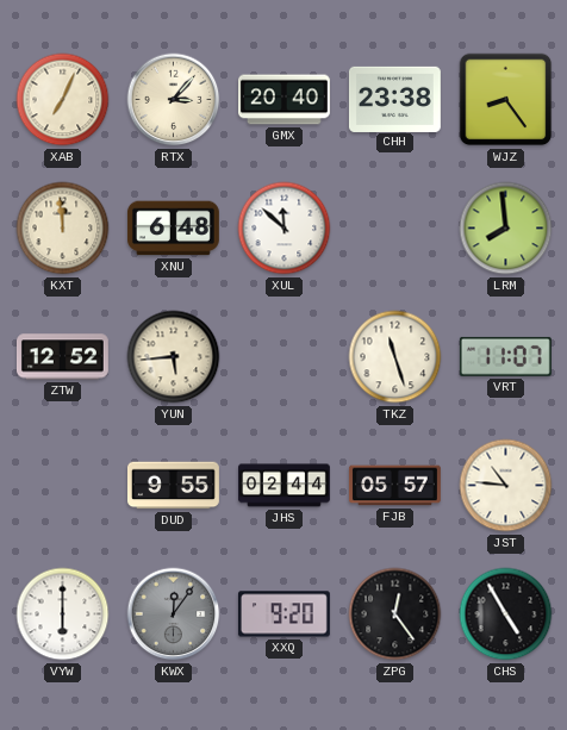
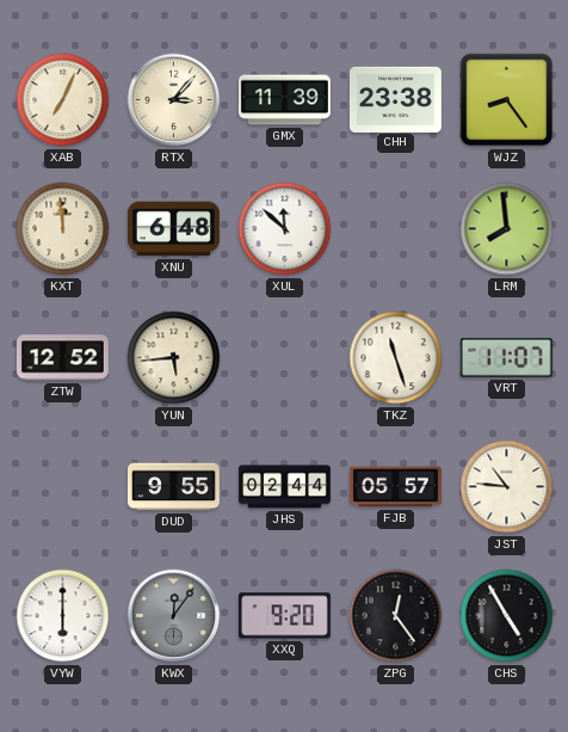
GMX: 20:40 -> 11:39 (285, 100)
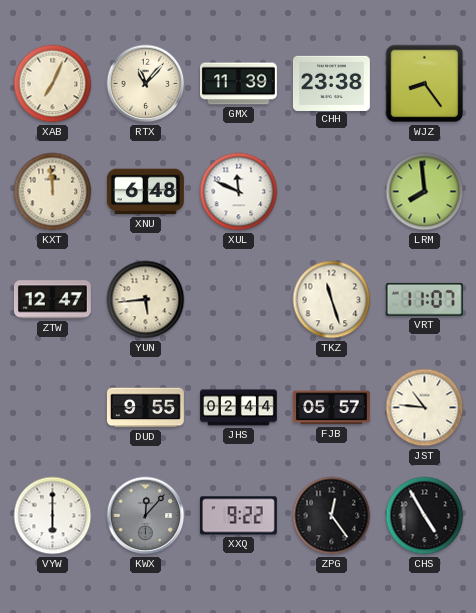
RTX: 3:07 -> 11:07 (146, 84)
XUL: 11:52 -> 11:49 (239, 192)
ZTW: 12:52 -> 12:47 (52, 300)
KWX: 12:06 -> 12:07 (146, 516)
XXQ: 9:20 -> 9:22 (238, 516)
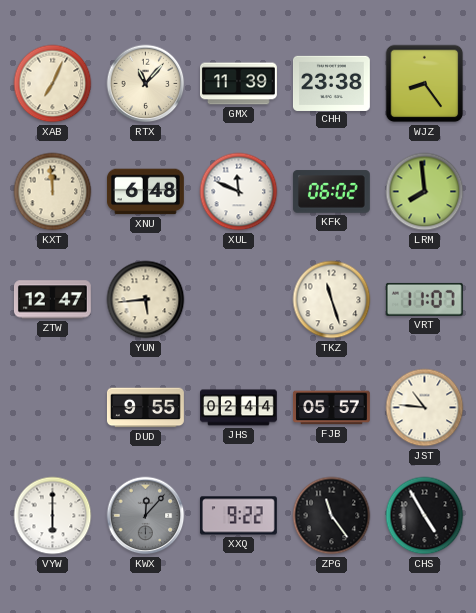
KFK: none -> 06:02 (331, 192)
ZPG: 12:24 -> 11:24 (332, 516)
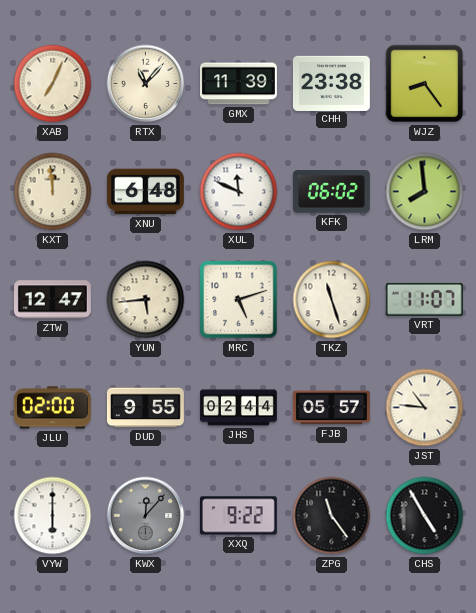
MRC: none -> 5:12 (239, 300)
JLU: none -> 02:00 (52, 408)
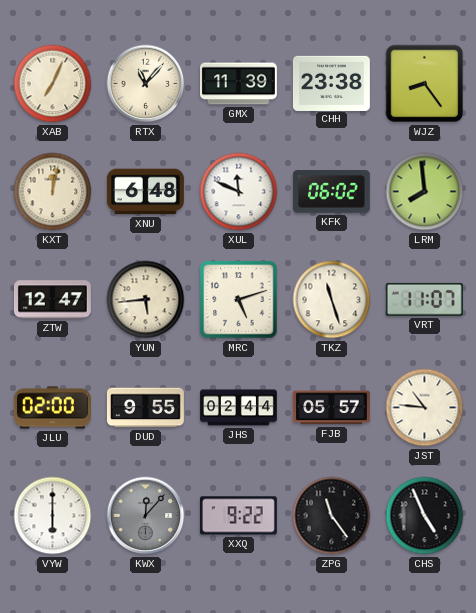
KXT: 11:59 -> 12:02 (53, 192)
CHS: 4:55 -> 4:56 (425, 516)
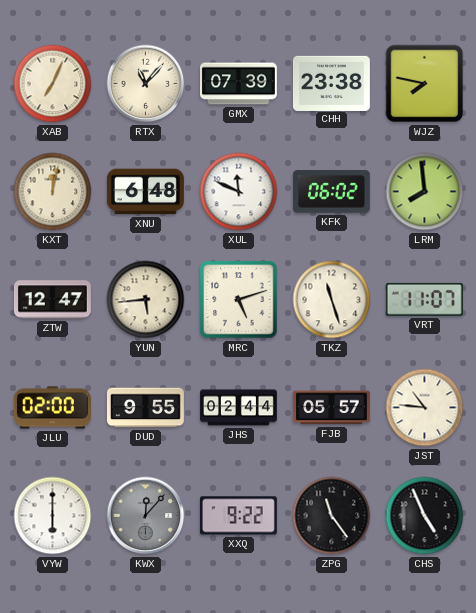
GMX: 11:39 -> 07:39 (239, 84)
WJZ: 8:24 -> 7:47 (425, 84)
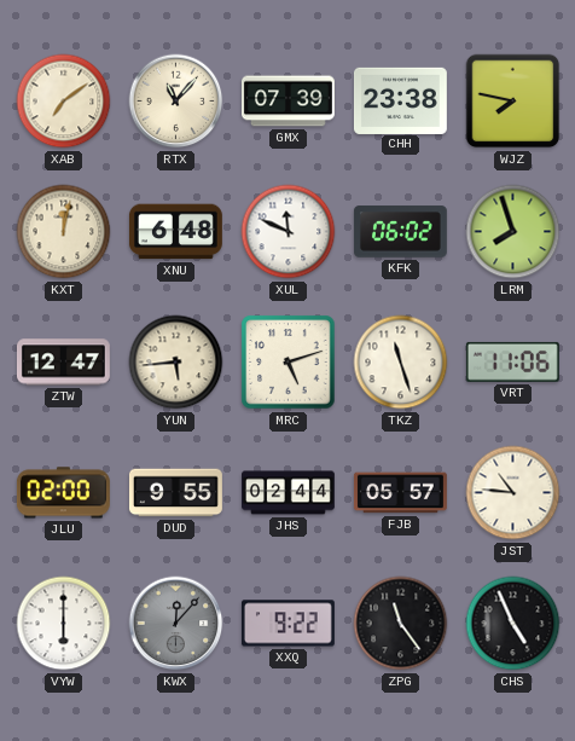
XAB: 7:04 -> 7:09 (64, 102)
LRM: 7:59 -> 7:57 (513, 232)
VRT: 11:07 -> 11:06 (512, 361)
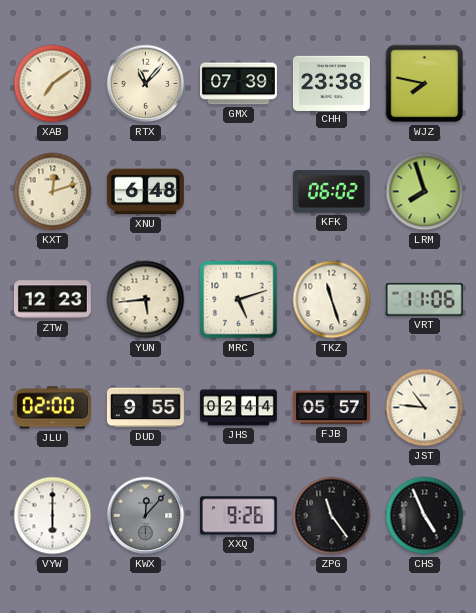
KXT: 12:02 -> 12:12 (53, 192)
XUL: 11:49 -> none (289, 232)
ZTW: 12:47 -> 12:23 (52, 300)
XXQ: 9:22 -> 9:26 (238, 516)
